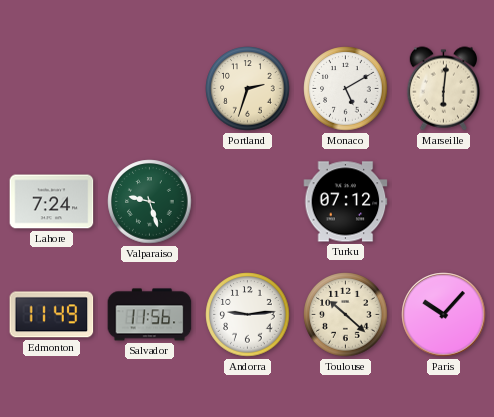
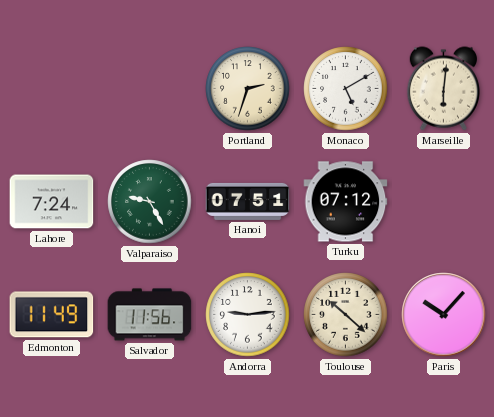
Valparaiso: 9:27 -> 9:25 (150, 202)
Hanoi: none -> 07:51 (248, 201)
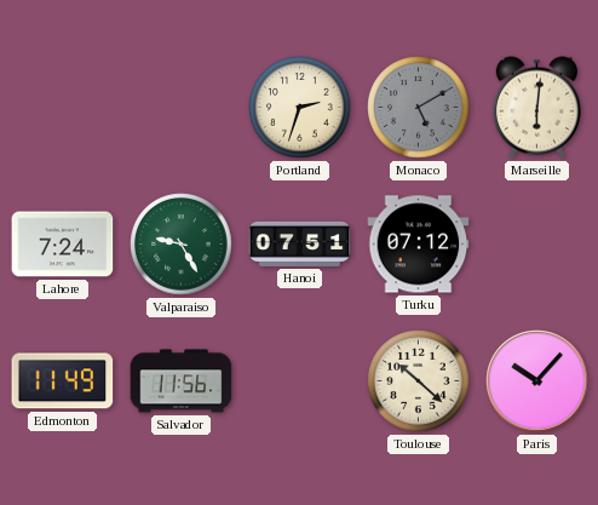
Monaco dial: white -> grey (419, 108)
Andorra: 9:14 -> none (248, 315)
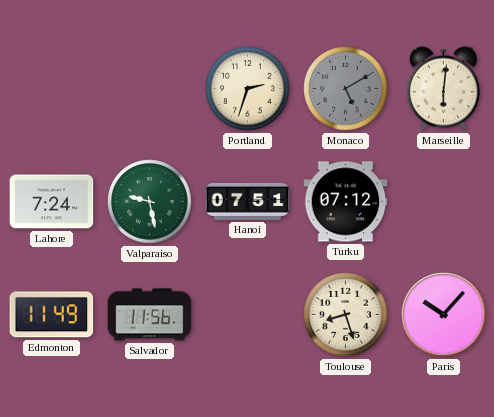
Valparaiso: 9:25 -> 9:28 (150, 202)
Toulouse: 10:22 -> 8:27 (346, 315)
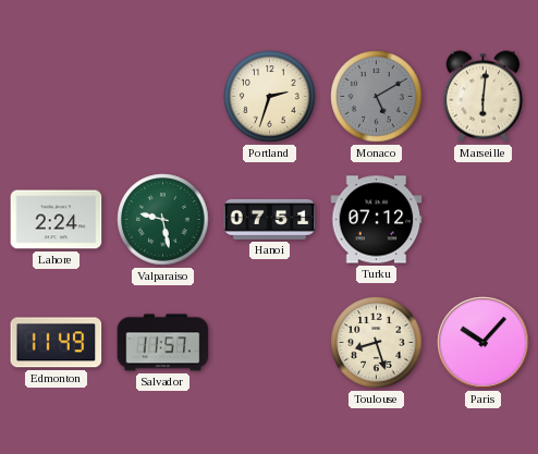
Lahore: 7:24 -> 2:24 (57, 220)
Salvador: 11:56 -> 11:57 (163, 343)
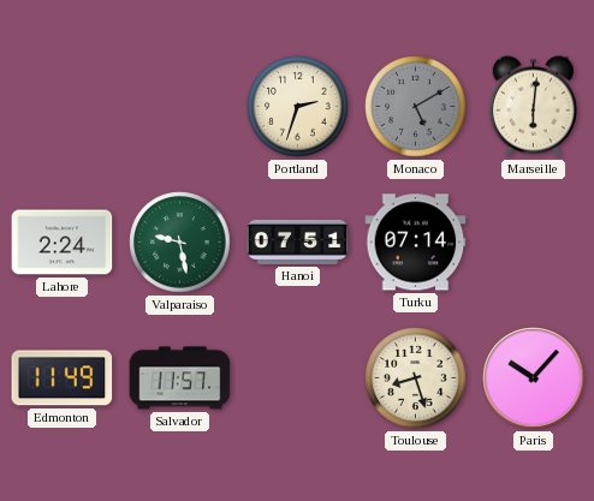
Turku: 07:12 -> 07:14 (416, 243)
